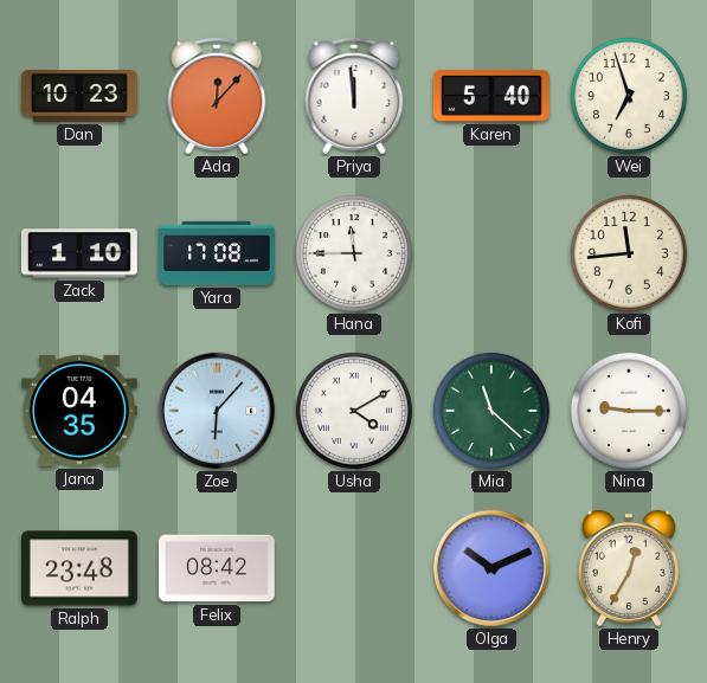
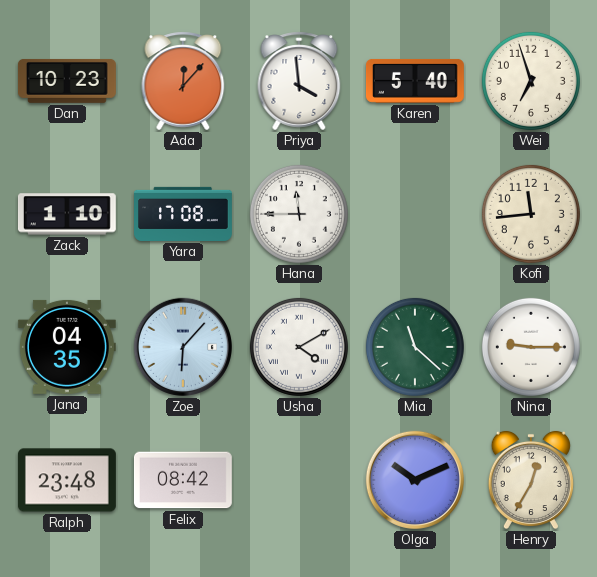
Priya: 11:59 -> 3:59 (299, 81)
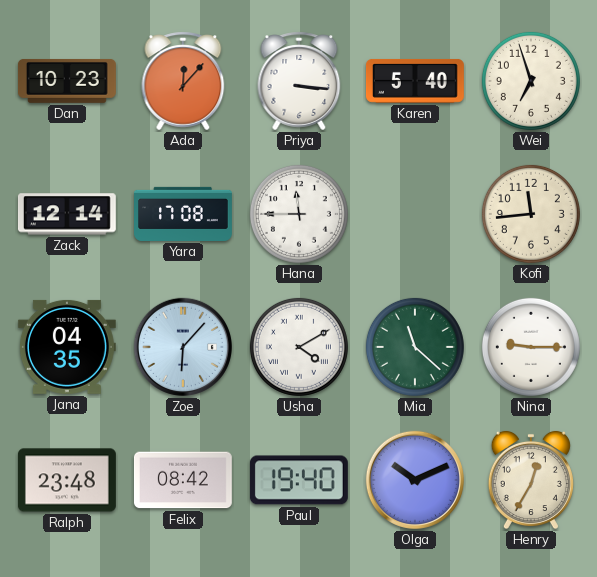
Priya: 3:59 -> 3:16 (299, 81)
Zack: 1:10 -> 12:14 (67, 214)
Paul: none -> 19:40 (299, 480)
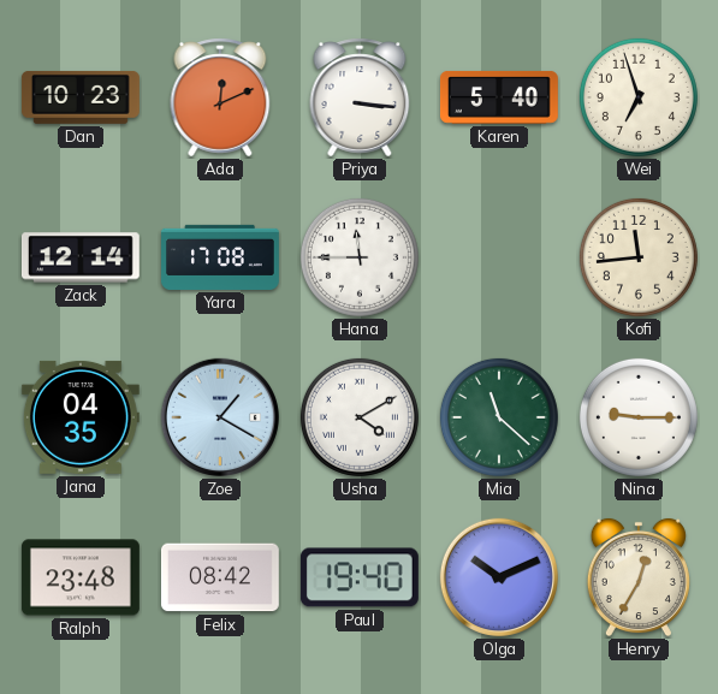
Ada: 12:07 -> 12:11 (220, 97)
Zoe: 6:07 -> 1:20 (220, 417)
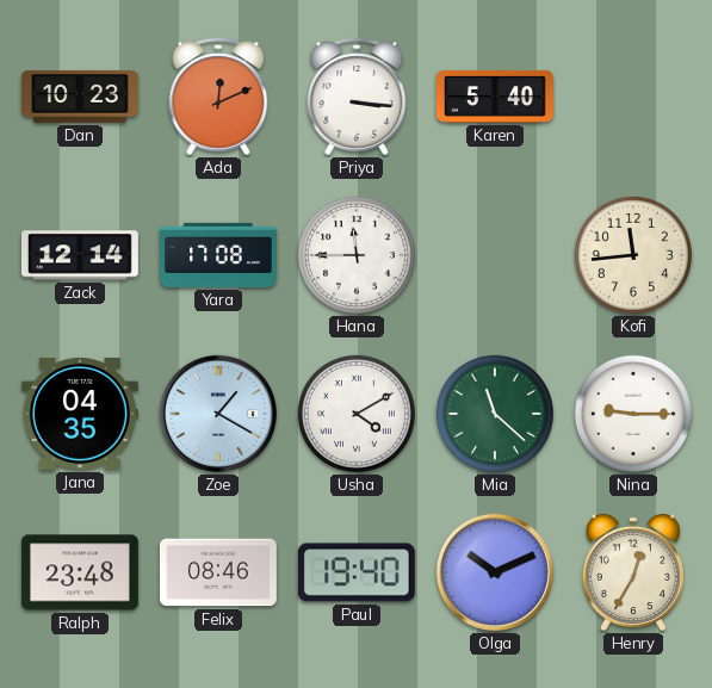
Wei: 6:57 -> none (639, 97)
Felix: 08:42 -> 08:46 (218, 572)
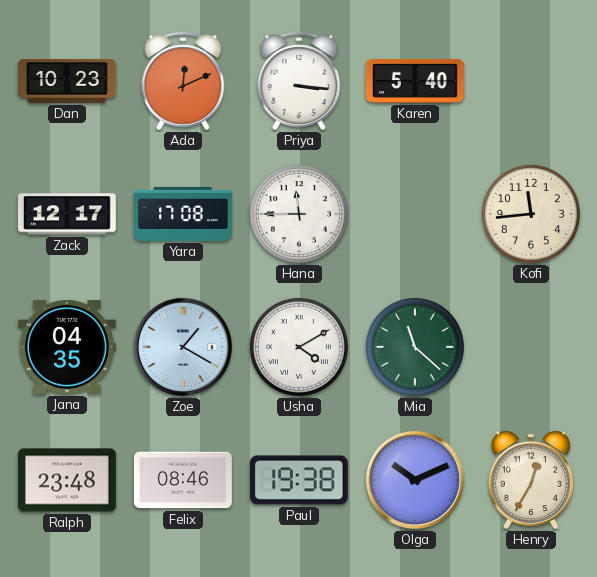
Zack: 12:14 -> 12:17 (67, 214)
Nina: 9:15 -> none (633, 414)
Paul: 19:40 -> 19:38 (299, 480)
